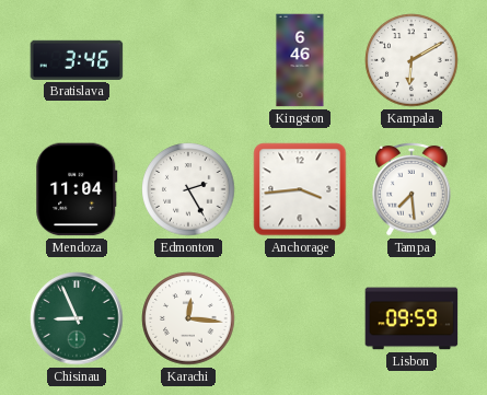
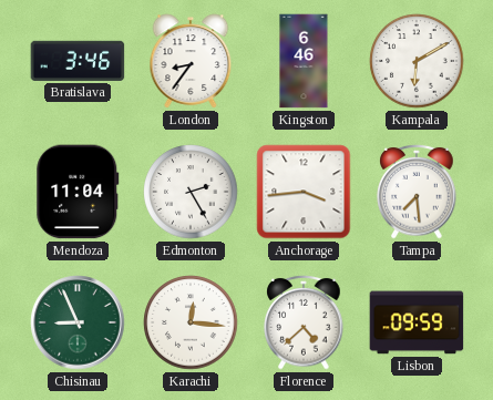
London: none -> 8:36 (191, 61)
Florence: none -> 4:38 (304, 322)
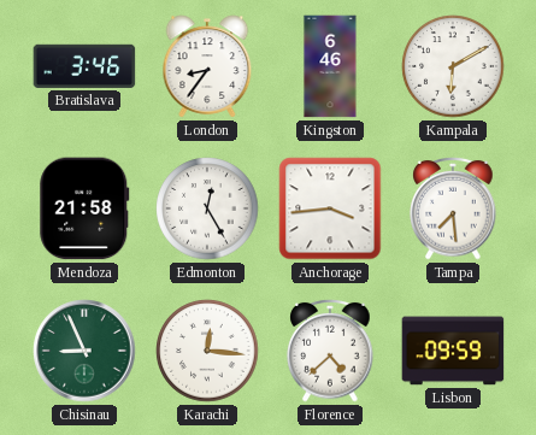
Mendoza: 11:04 -> 21:58 (84, 208)
Edmonton: 2:25 -> 12:25 (207, 208)
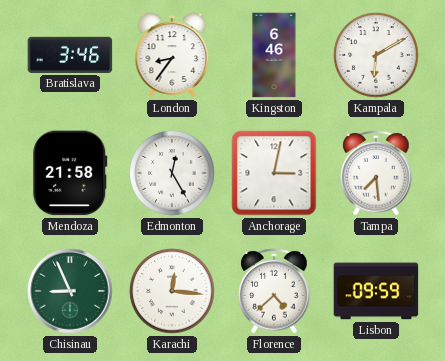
Anchorage: 3:44 -> 3:02 (274, 173)
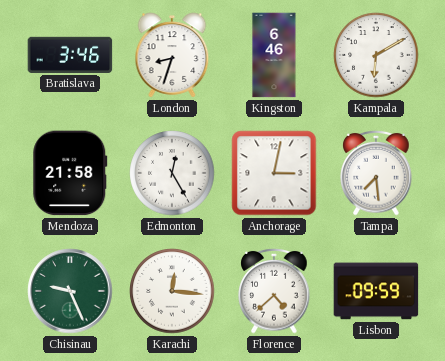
London: 8:36 -> 8:33 (172, 55)
Chisinau: 8:56 -> 9:26 (70, 291)
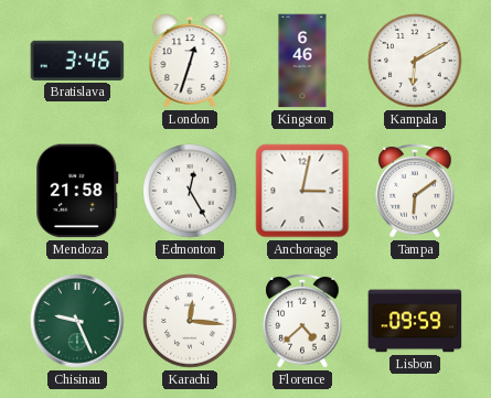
London: 8:33 -> 12:33 (190, 61)
Tampa: 7:29 -> 6:09 (415, 191)
